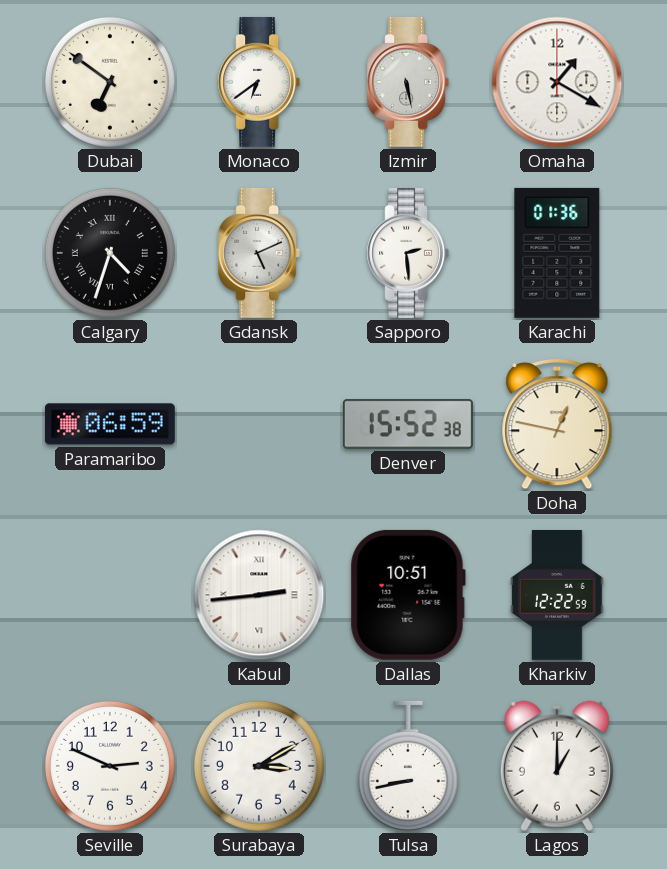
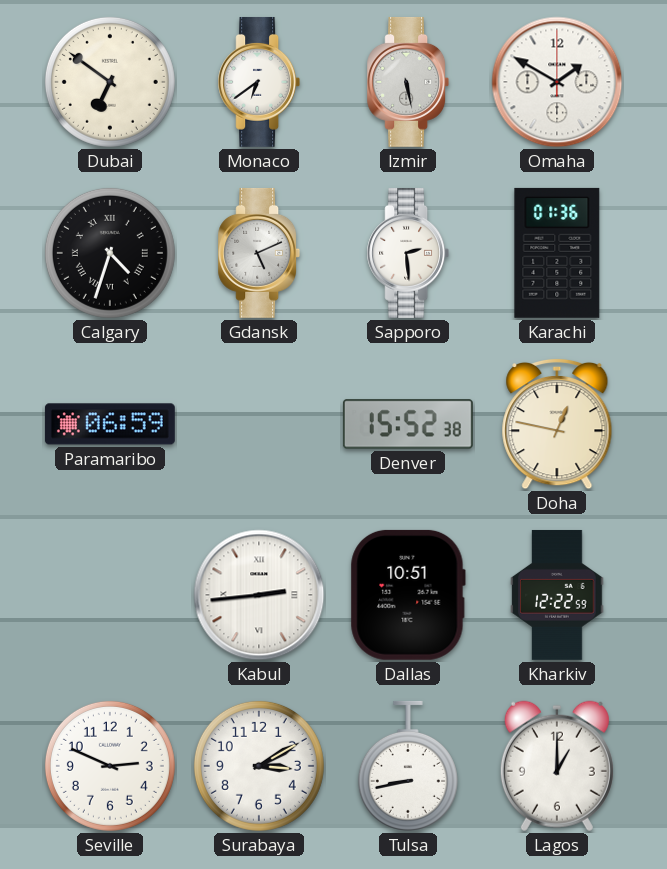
Omaha: 1:20 -> 1:50 (557, 82)
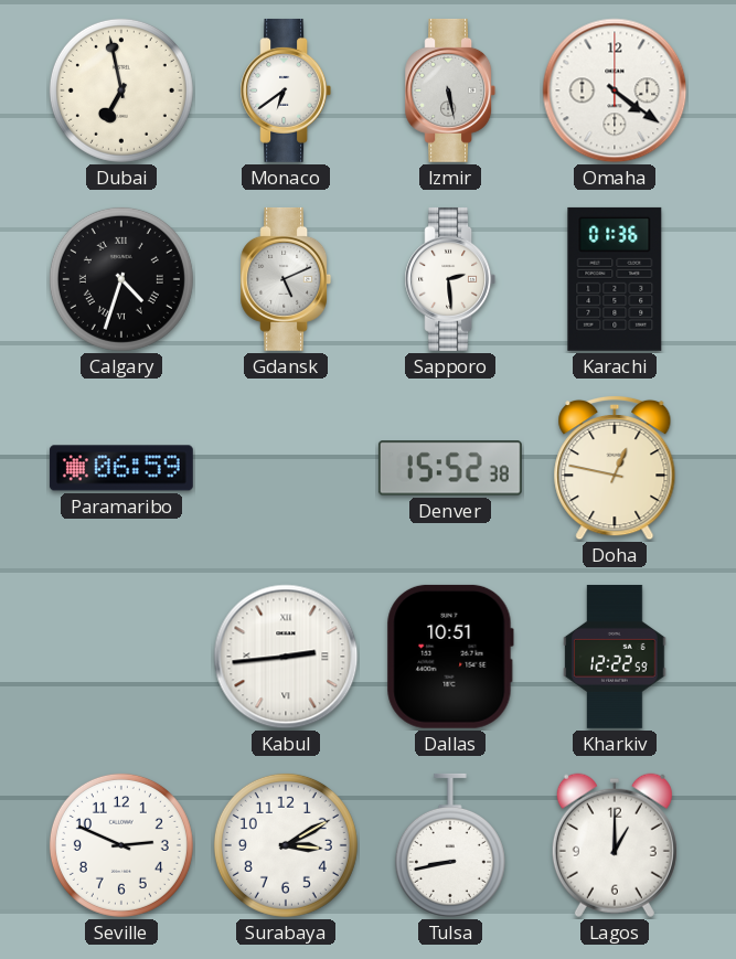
Dubai: 6:51 -> 6:58 (121, 90)
Omaha: 1:50 -> 4:21 (615, 90)
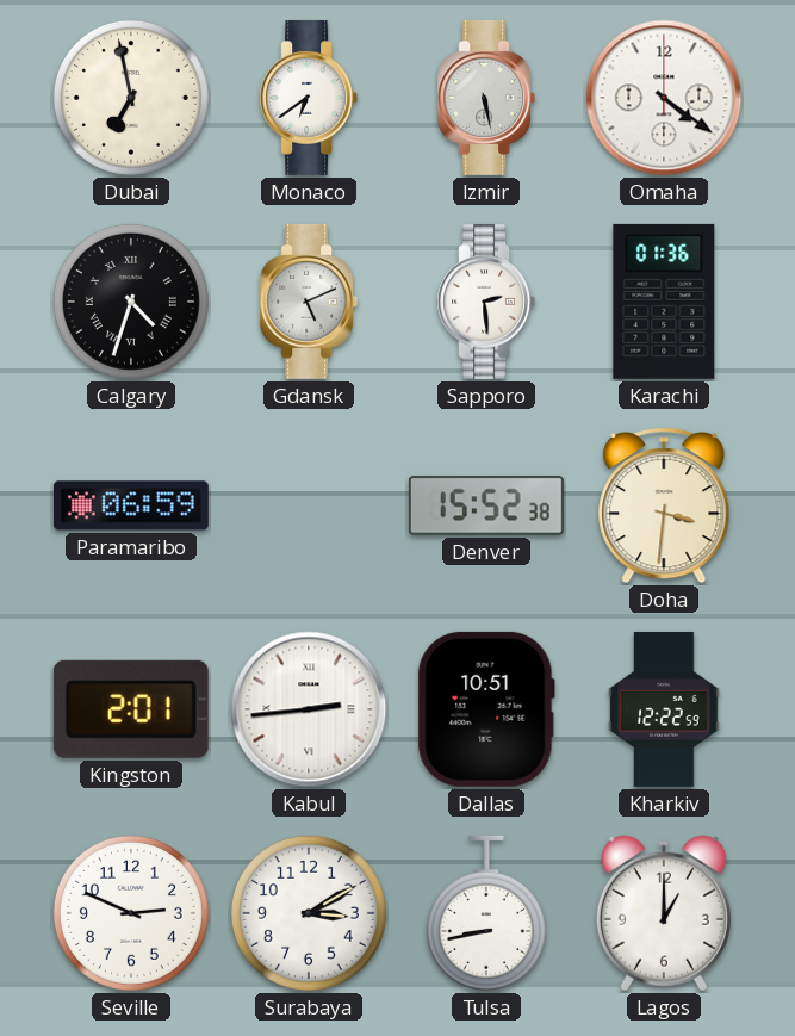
Doha: 12:47 -> 3:31 (664, 505)
Kingston: none -> 2:01 (131, 709)
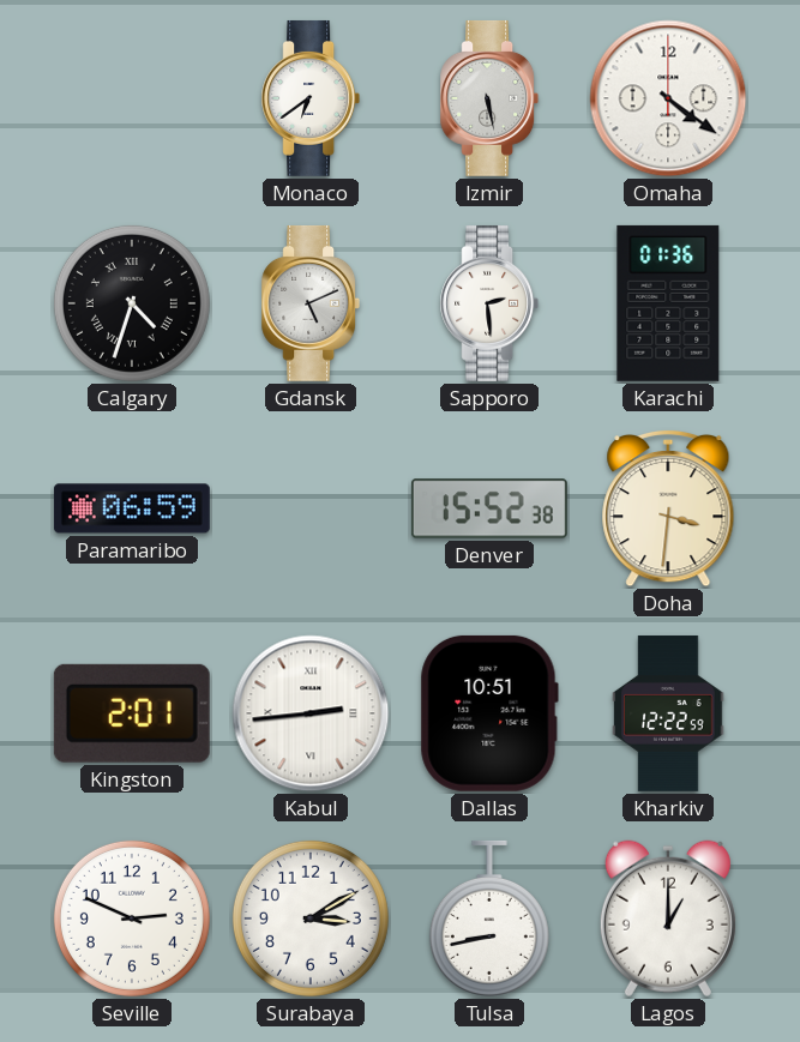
Dubai: 6:58 -> none (131, 98)
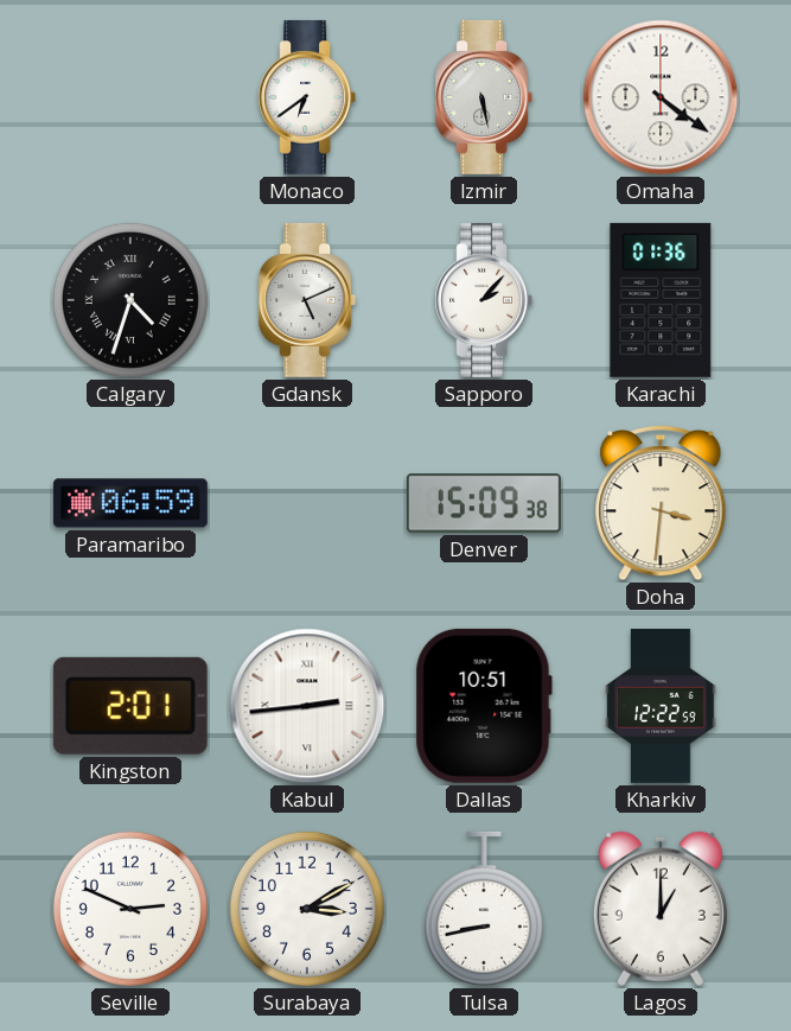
Sapporo: 2:29 -> 2:07 (484, 300)
Denver: 15:52 -> 15:09 (484, 503)
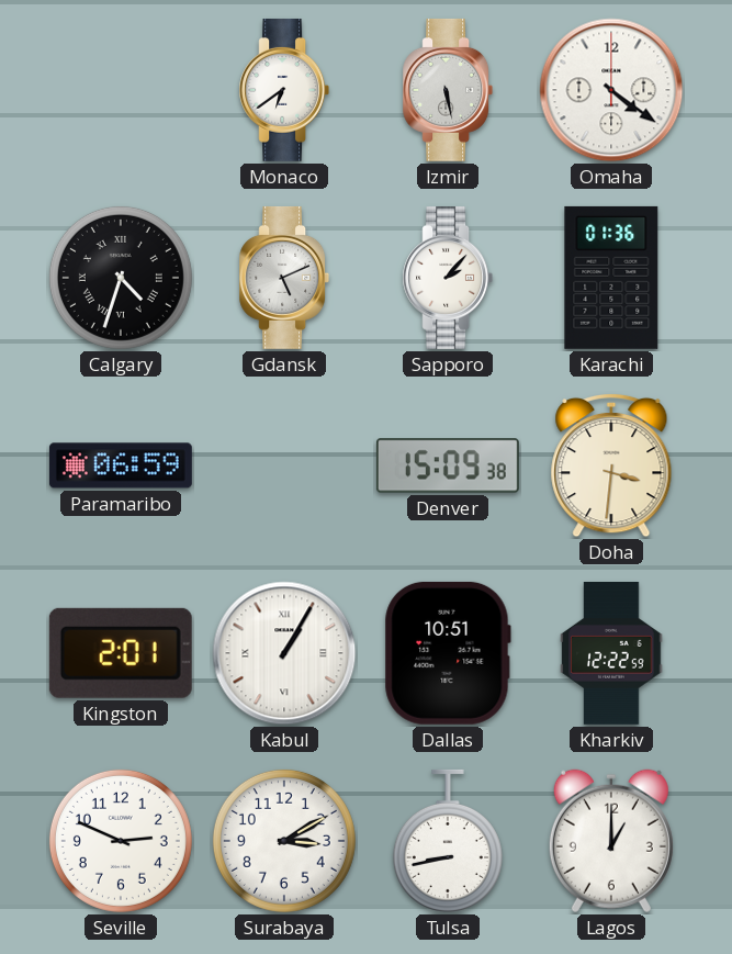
Kabul: 2:44 -> 1:05 (284, 653)
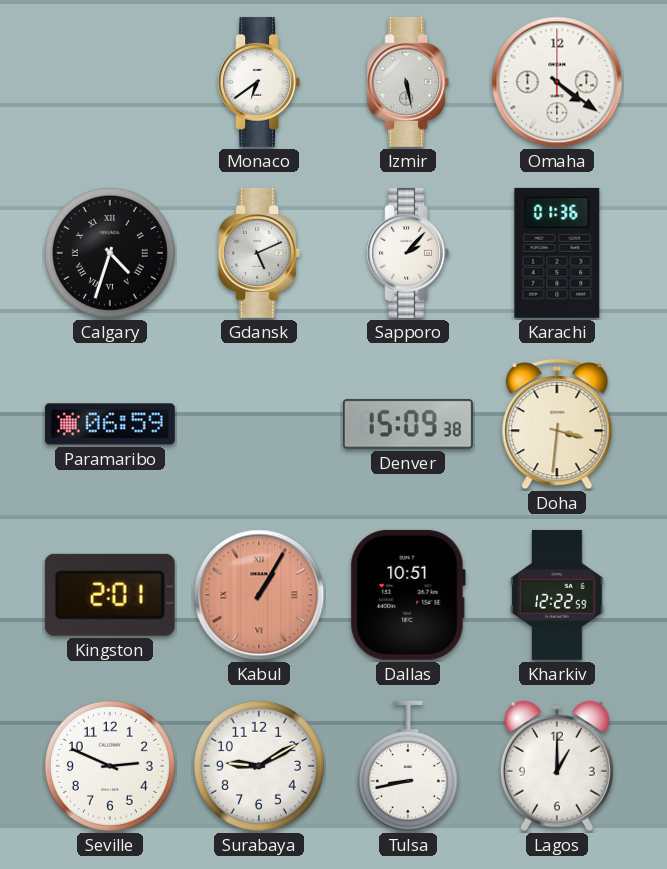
Kabul dial: white -> salmon (259, 595)
Surabaya: 3:10 -> 9:10 (259, 766)
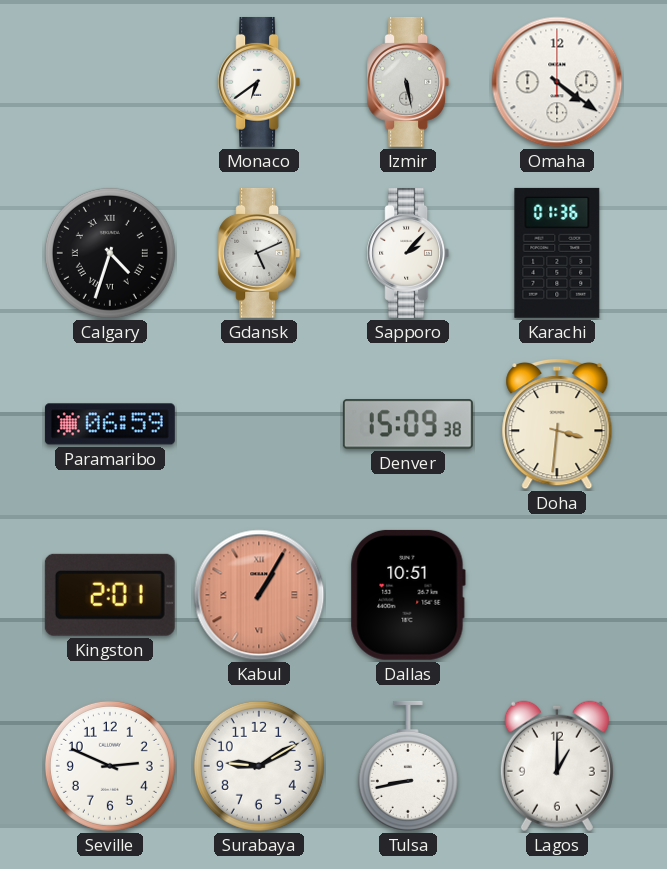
Kharkiv: 12:22 -> none (557, 595)
